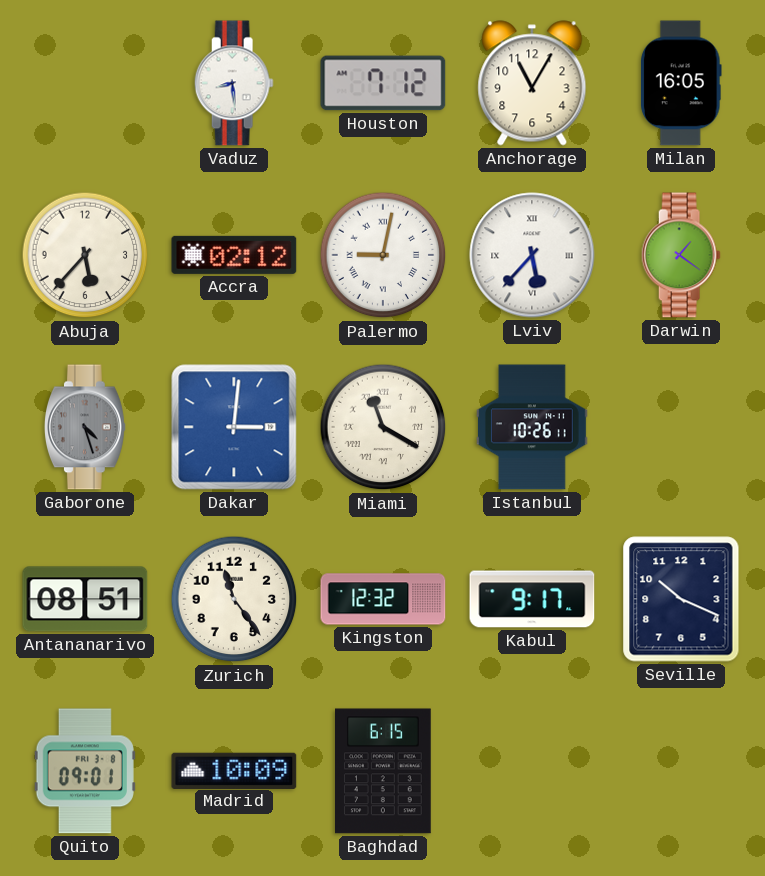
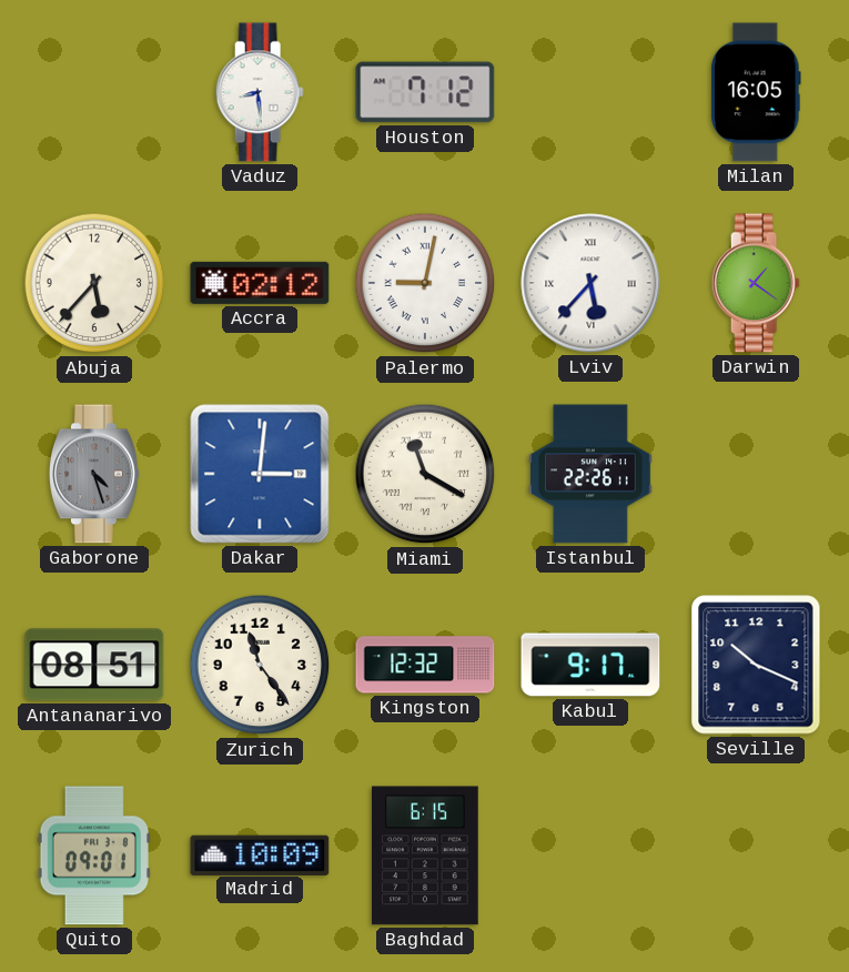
Anchorage: 11:05 -> none (532, 83)
Istanbul: 10:26 -> 22:26 (592, 474)
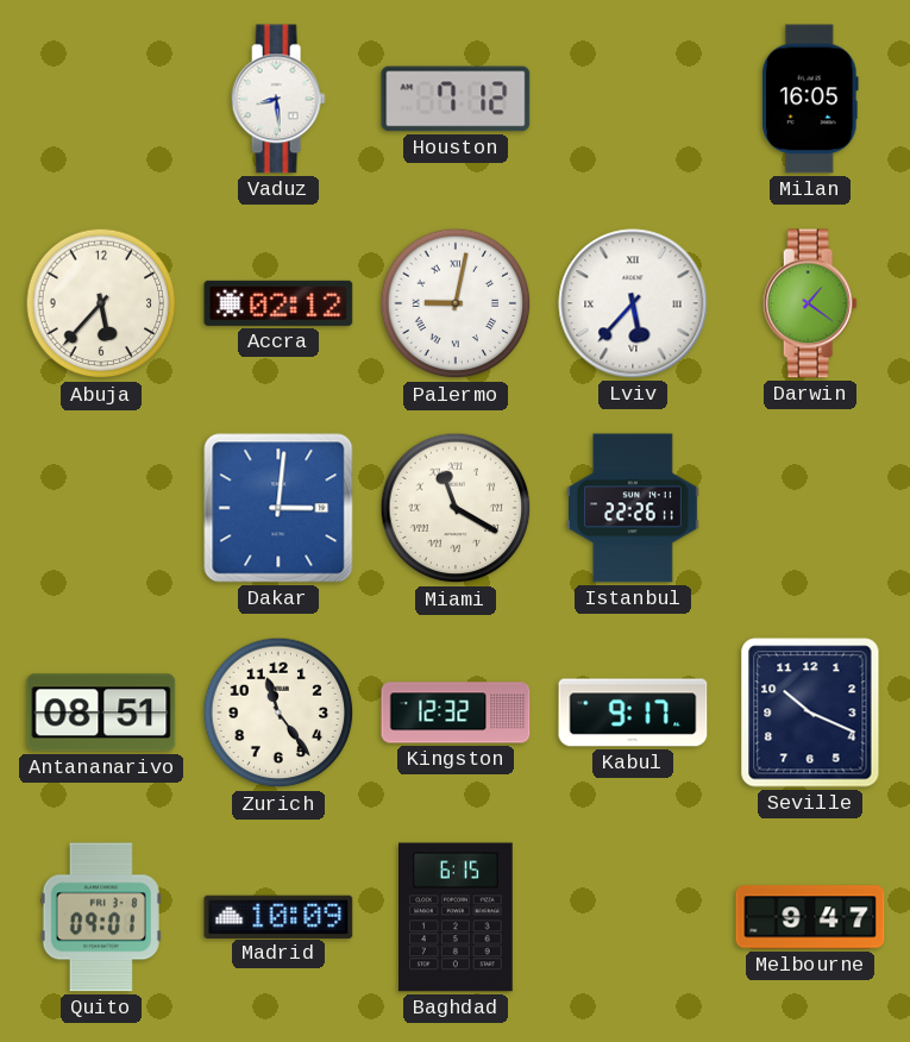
Gaborone: 4:27 -> none (94, 474)
Melbourne: none -> 9:47 (810, 917)
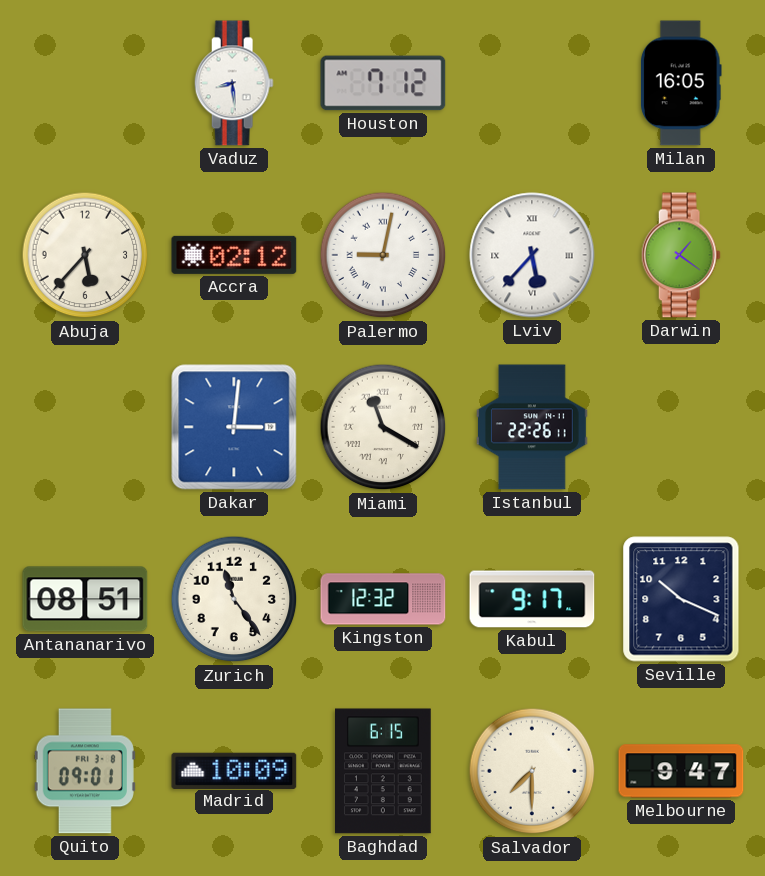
Salvador: none -> 7:30 (532, 771)
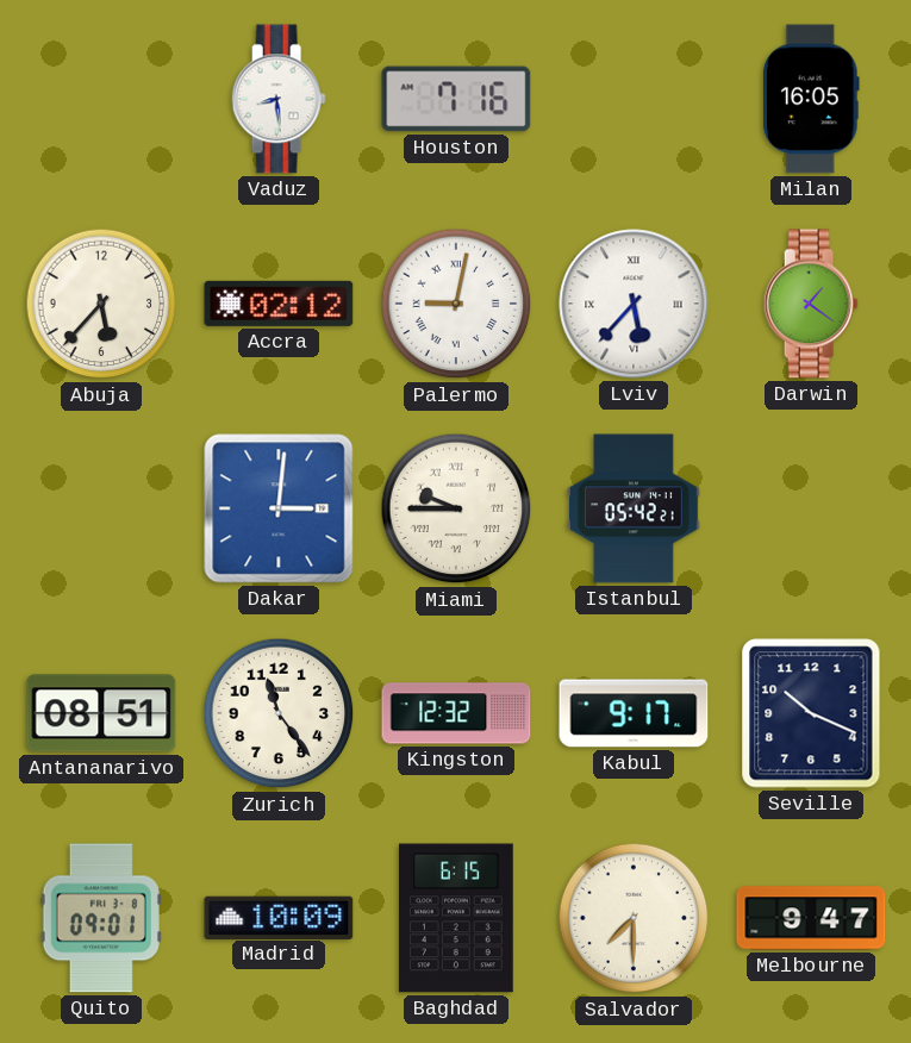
Houston: 7:12 -> 7:16 (456, 99)
Miami: 11:20 -> 9:45 (456, 508)
Istanbul: 22:26 -> 05:42 (635, 508)
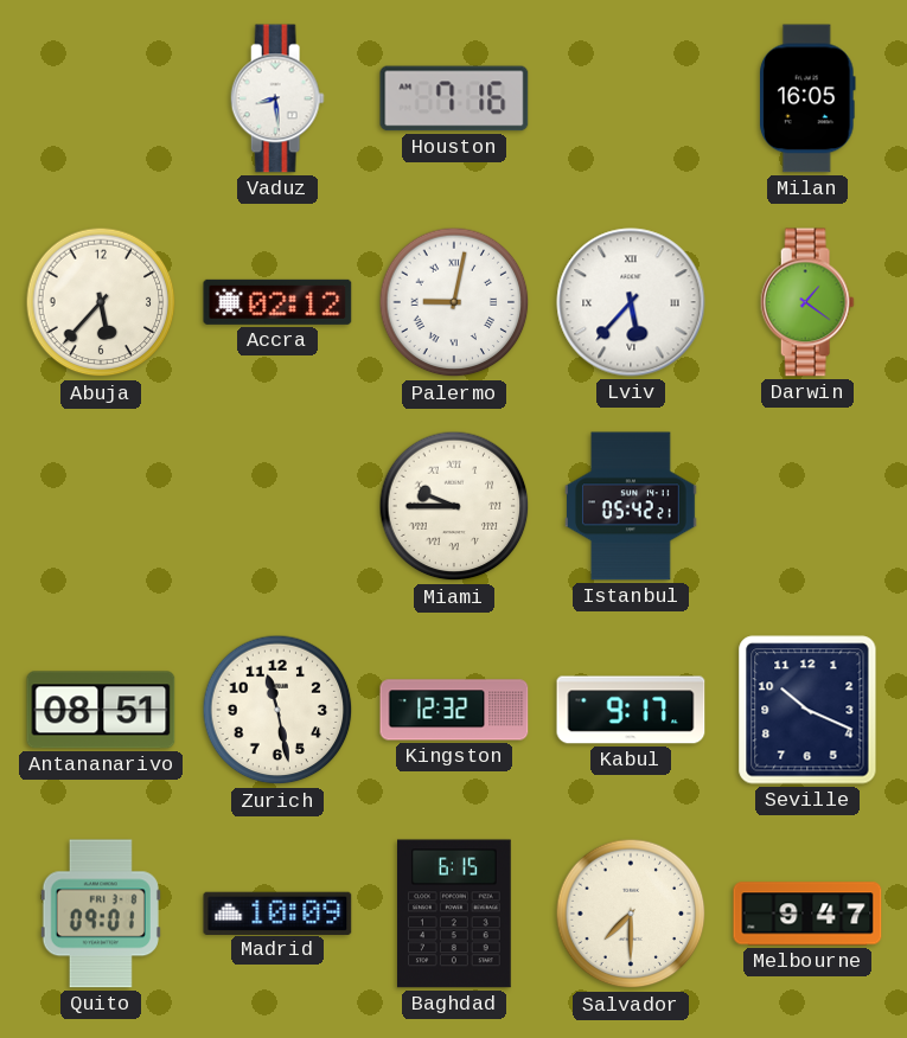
Dakar: 3:01 -> none (279, 508)
Zurich: 11:24 -> 11:28 (277, 710)
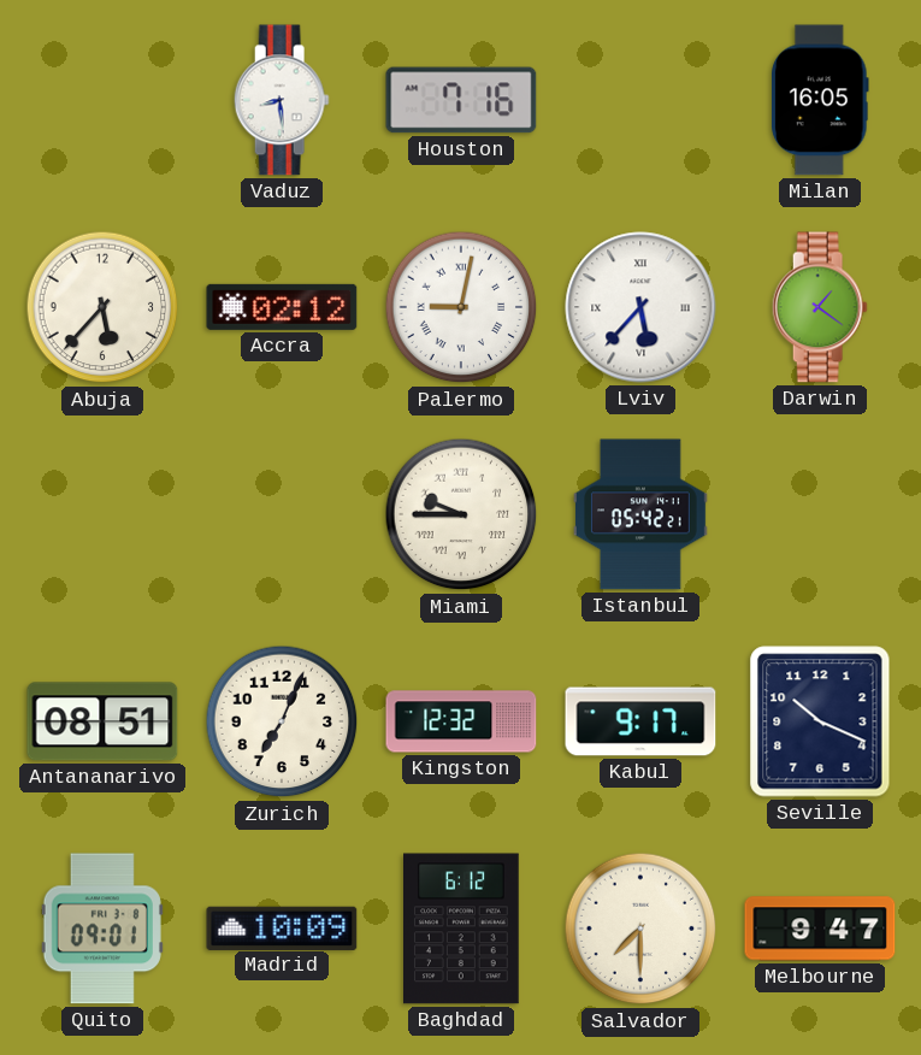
Zurich: 11:28 -> 7:04 (282, 721)
Baghdad: 6:15 -> 6:12 (462, 929)
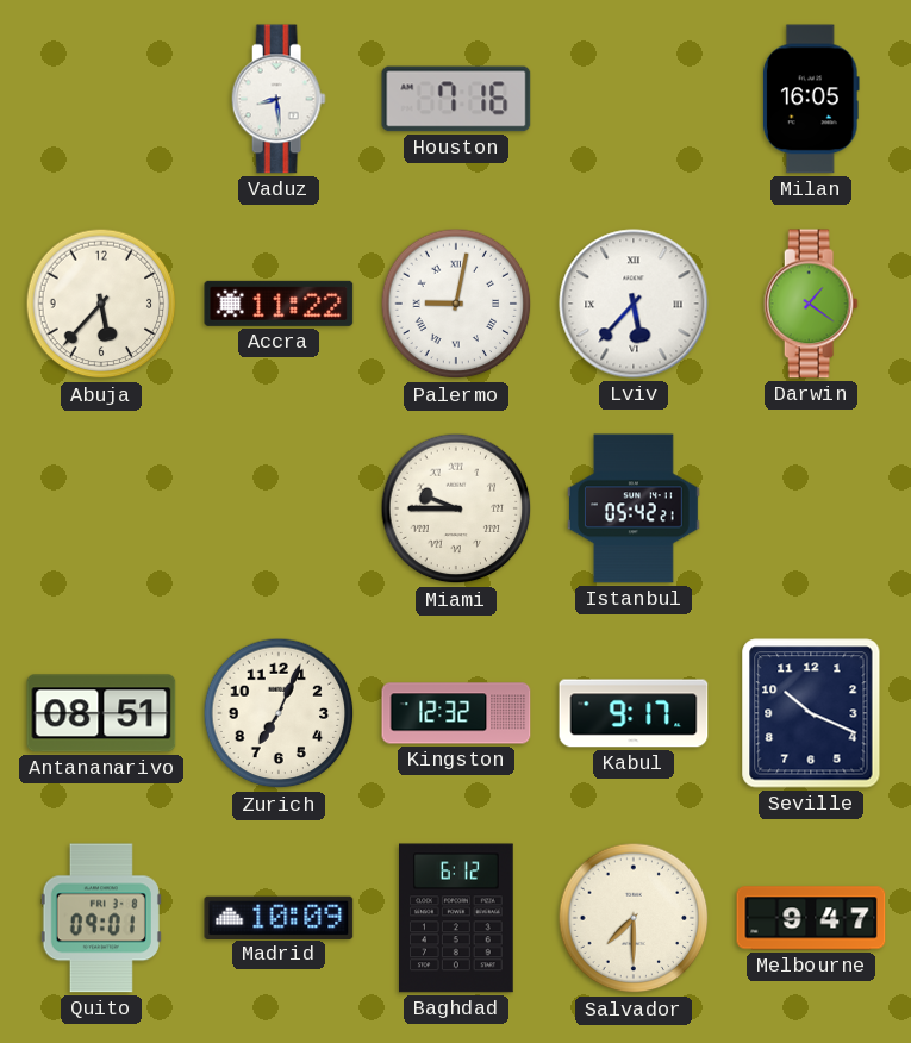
Accra: 02:12 -> 11:22 (279, 304)
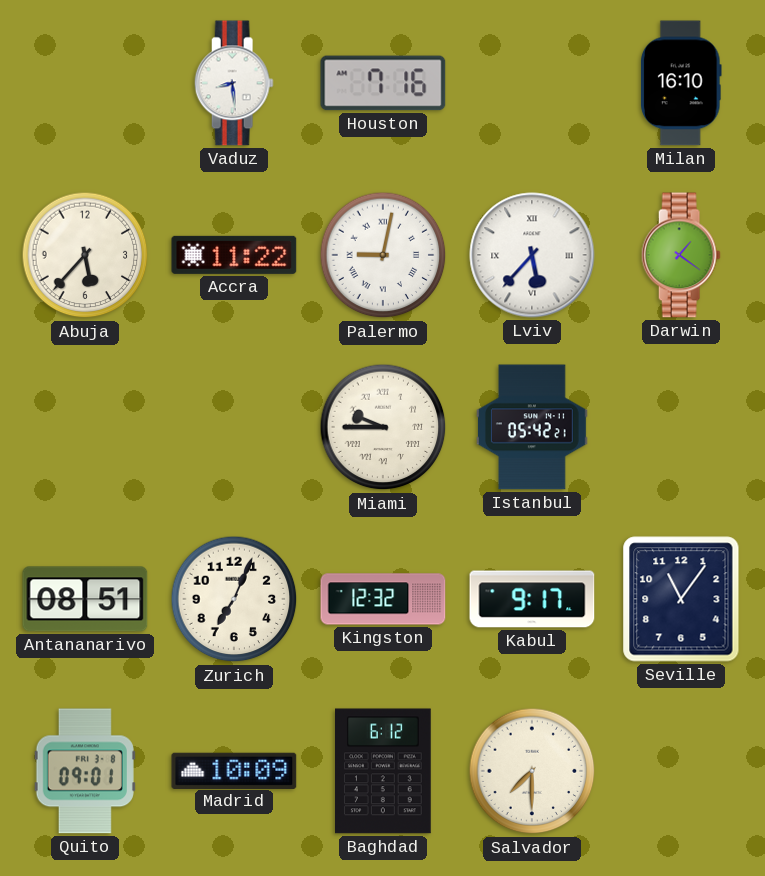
Milan: 16:05 -> 16:10 (681, 83)
Seville: 10:19 -> 11:06 (681, 599)
Melbourne: 9:47 -> none (811, 918)
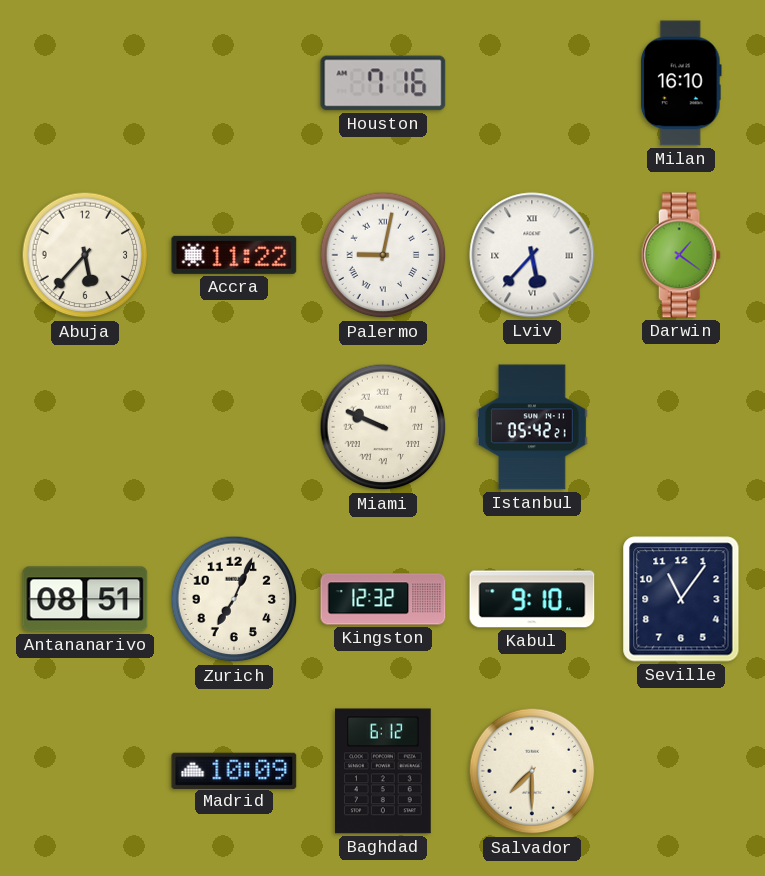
Vaduz: 8:29 -> none (234, 83)
Miami: 9:45 -> 9:49 (383, 427)
Kabul: 9:17 -> 9:10 (532, 599)
Quito: 09:01 -> none (85, 771)
